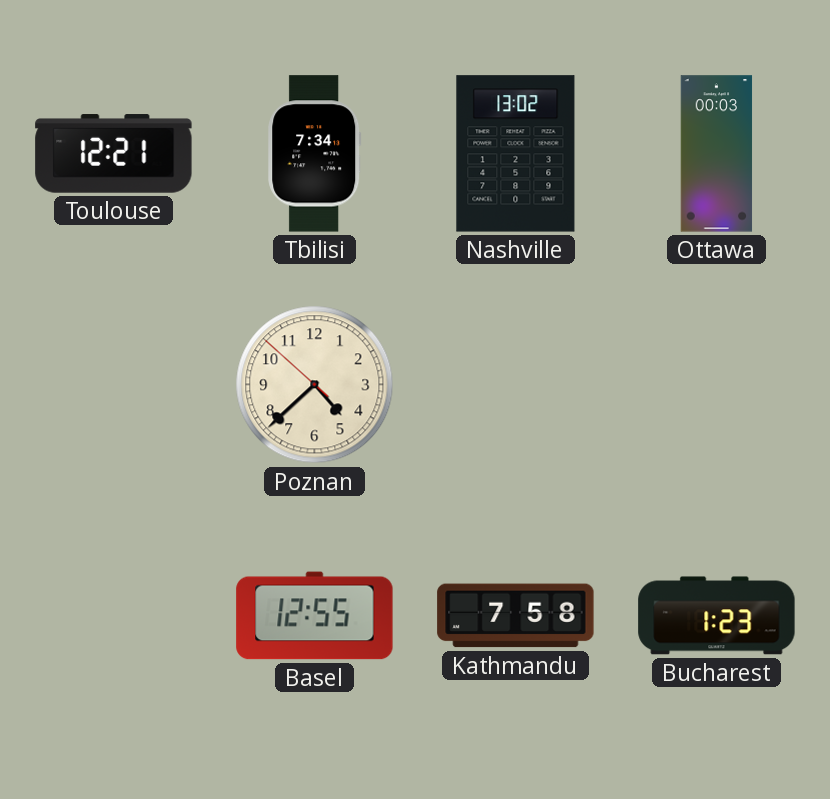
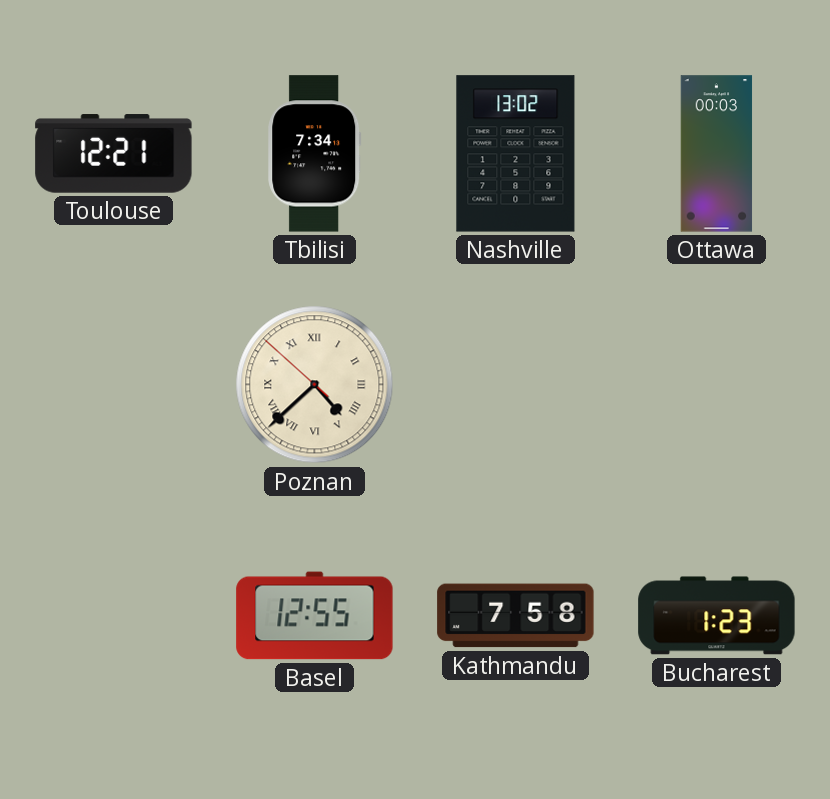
Poznan numerals: Arabic -> Roman (315, 385)
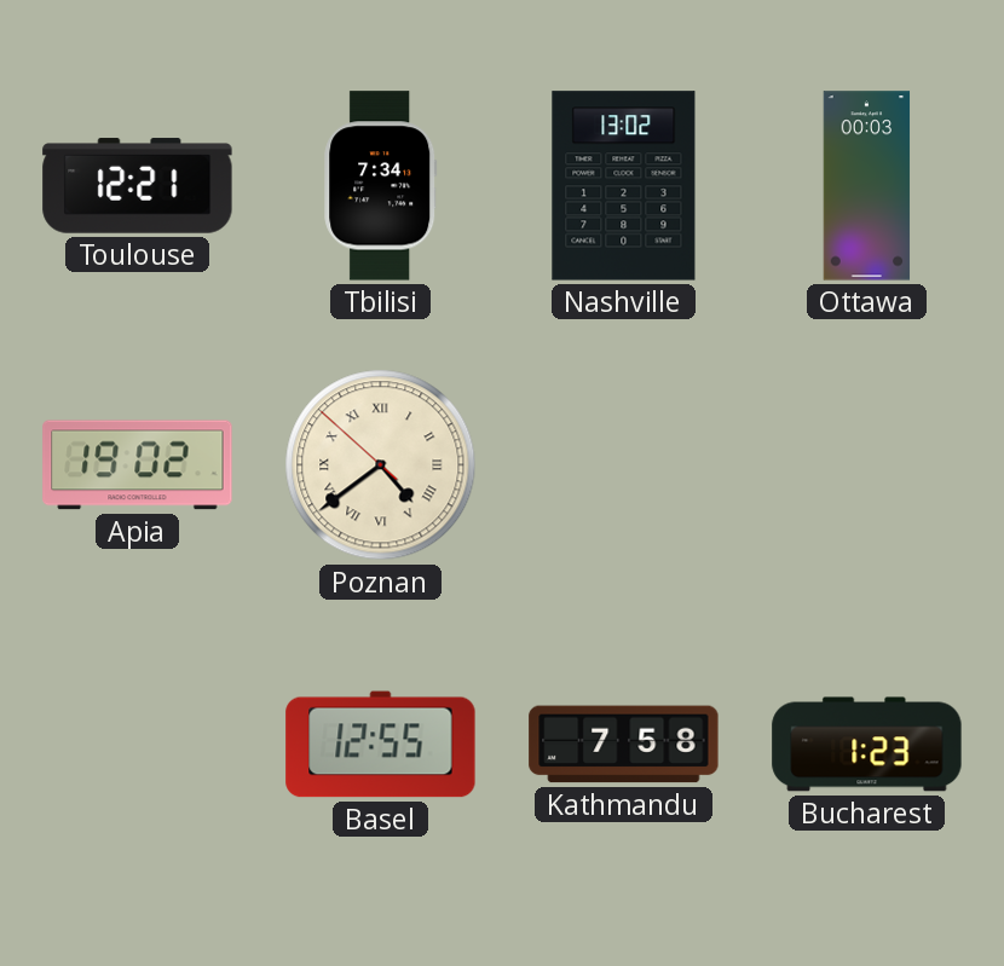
Apia: none -> 19:02 (138, 465)
Poznan: 4:37 -> 4:38 (381, 465)
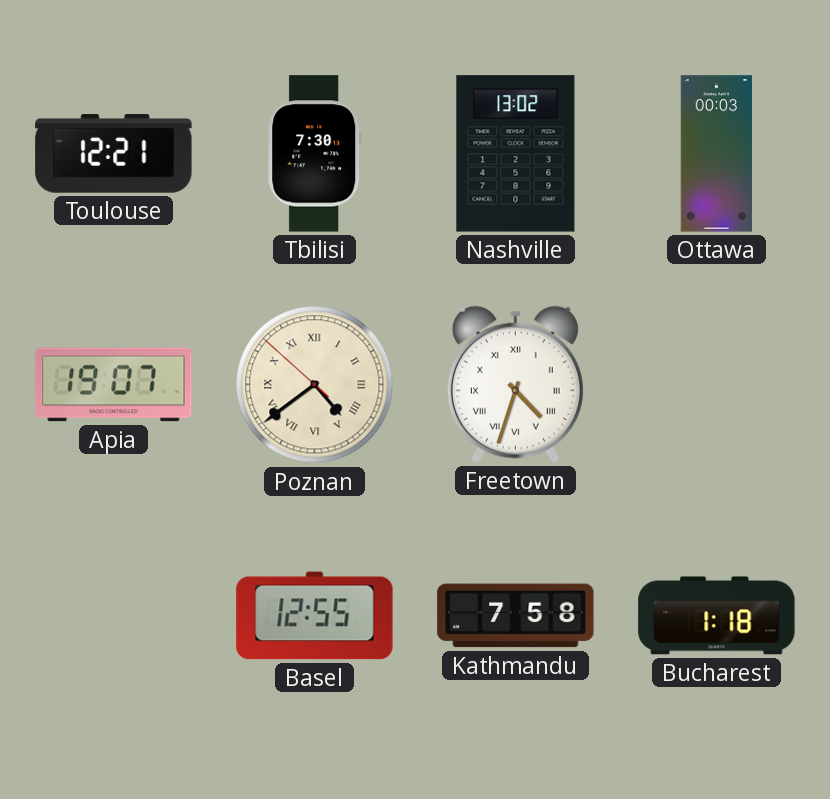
Tbilisi: 7:34 -> 7:30 (315, 154)
Apia: 19:02 -> 19:07 (114, 385)
Freetown: none -> 4:33 (515, 384)
Bucharest: 1:23 -> 1:18 (717, 616)
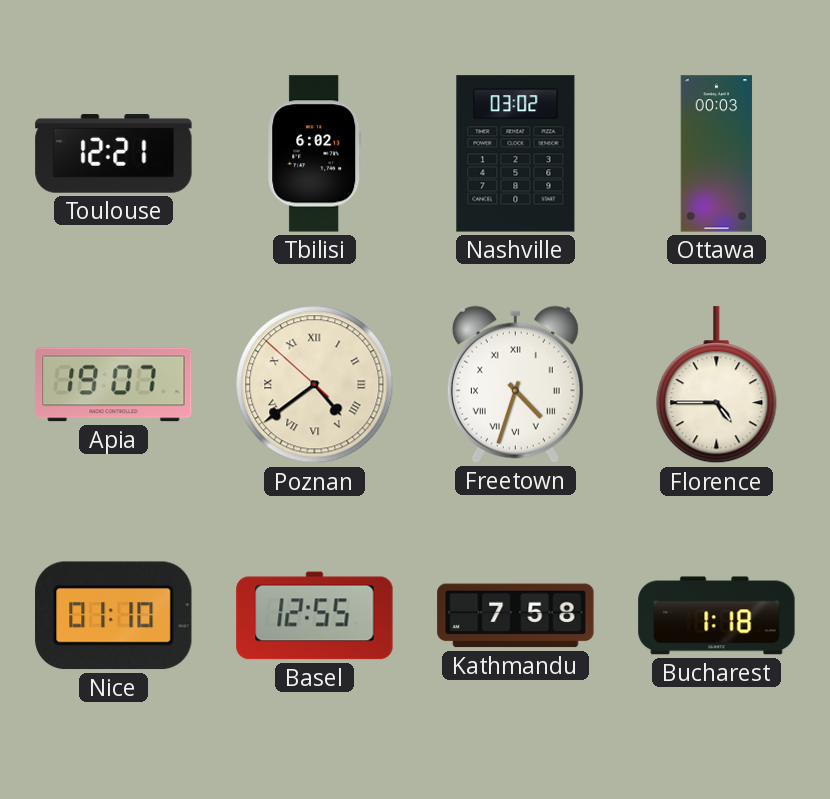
Tbilisi: 7:30 -> 6:02 (315, 154)
Nashville: 13:02 -> 03:02 (516, 154)
Florence: none -> 4:45 (717, 385)
Nice: none -> 01:10 (114, 616)
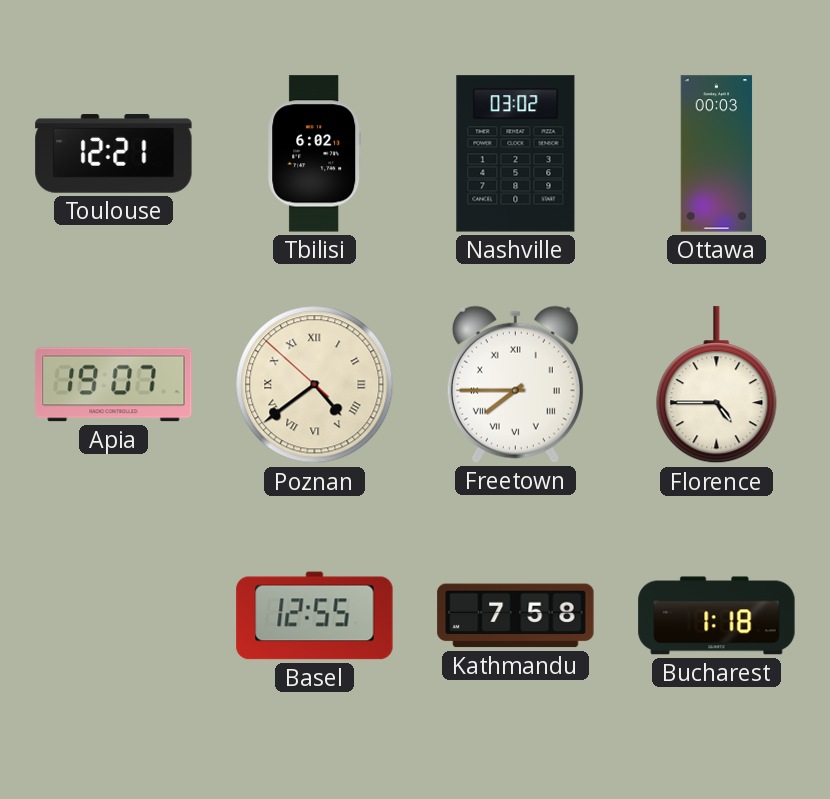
Freetown: 4:33 -> 7:45 (515, 384)
Nice: 01:10 -> none (114, 616)
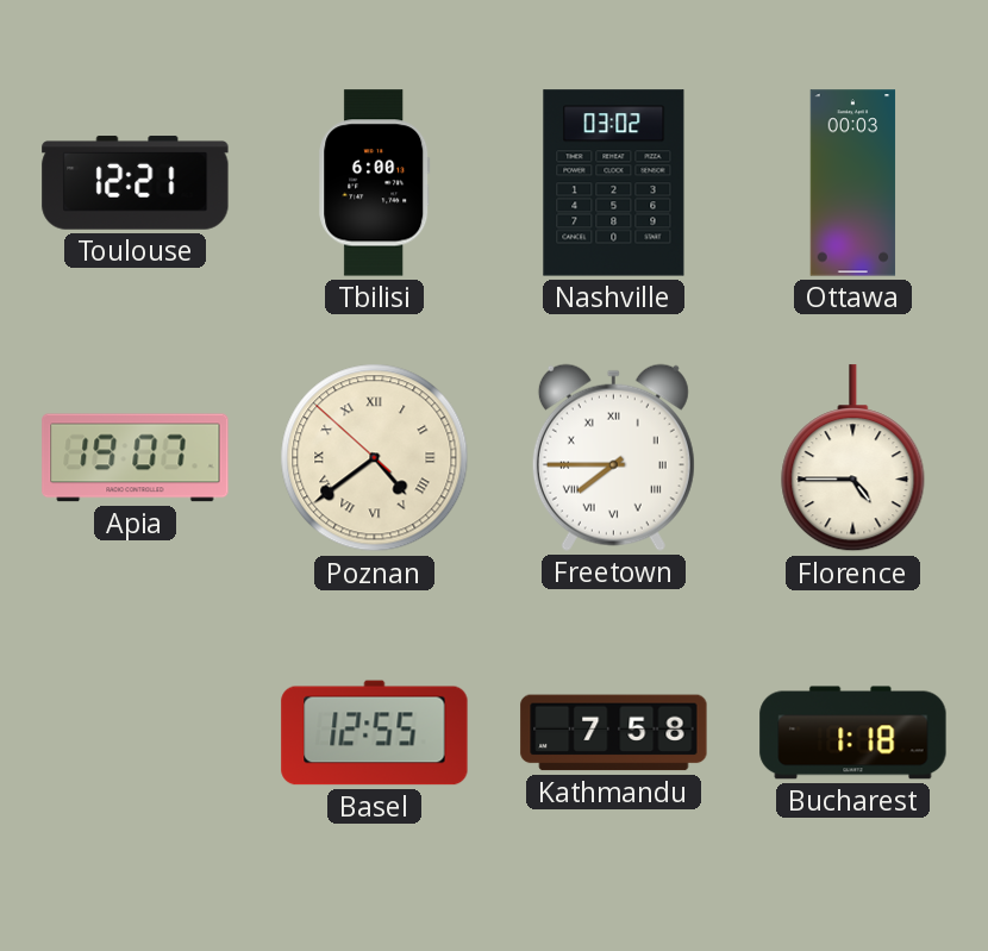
Tbilisi: 6:02 -> 6:00 (375, 183)
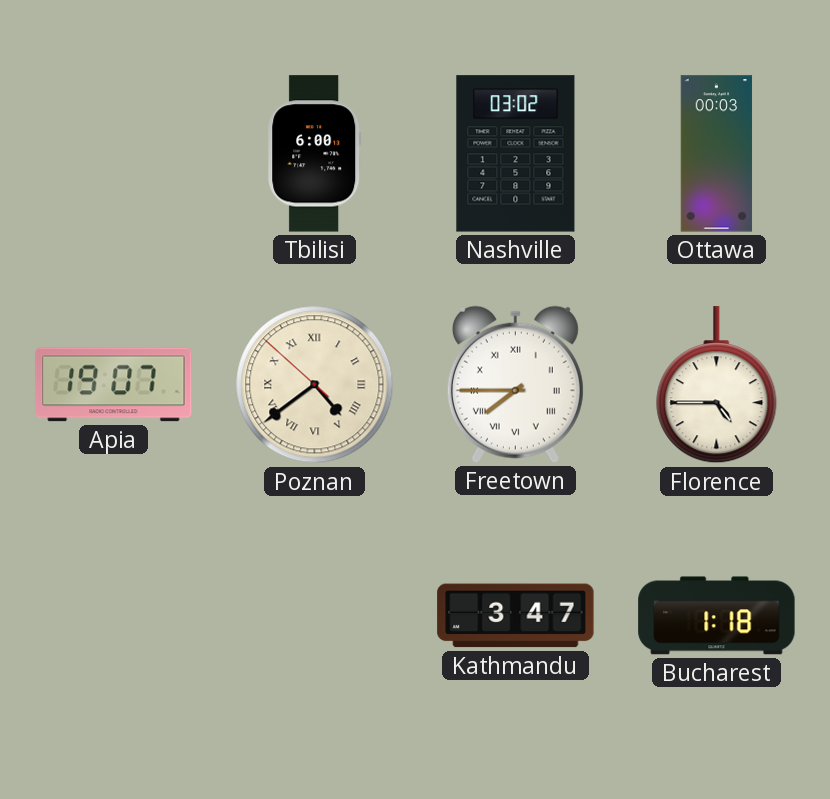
Toulouse: 12:21 -> none (136, 183)
Basel: 12:55 -> none (375, 733)
Kathmandu: 7:58 -> 3:47 (516, 616)
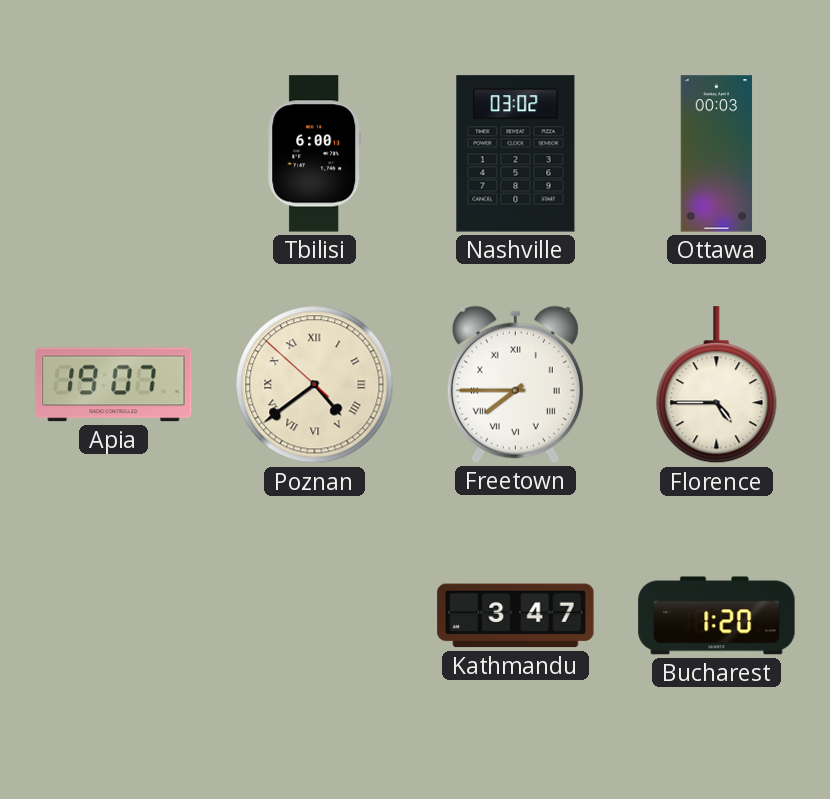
Bucharest: 1:18 -> 1:20 (717, 616)
